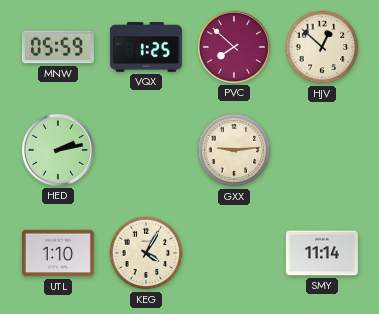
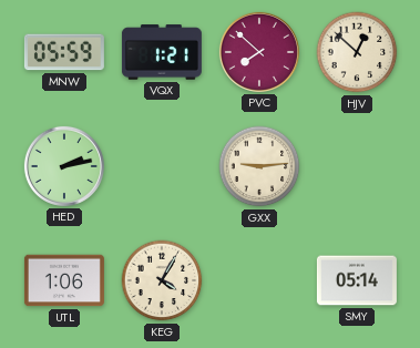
VQX: 1:25 -> 1:21 (162, 52)
UTL: 1:10 -> 1:06 (64, 280)
SMY: 11:14 -> 05:14 (357, 280)
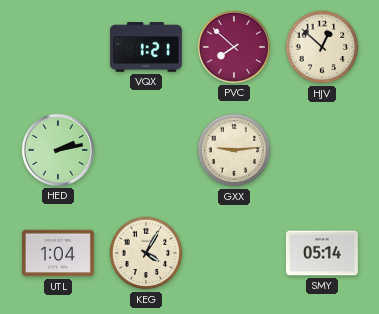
MNW: 05:59 -> none (64, 52)
UTL: 1:06 -> 1:04 (58, 253)
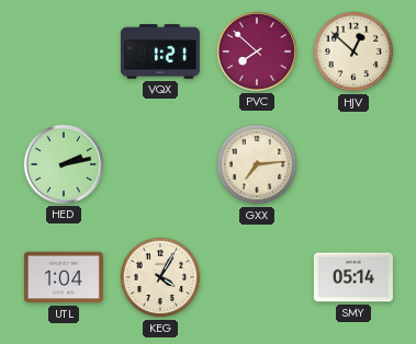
GXX: 9:14 -> 7:14 (257, 164)
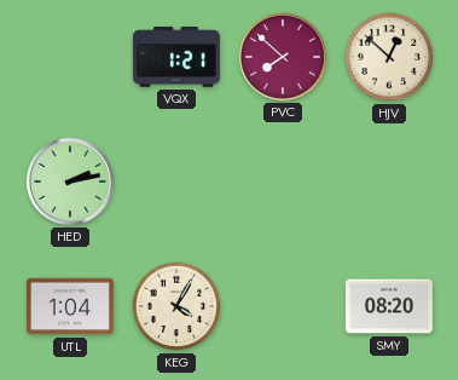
GXX: 7:14 -> none (257, 164)
SMY: 05:14 -> 08:20 (389, 306)
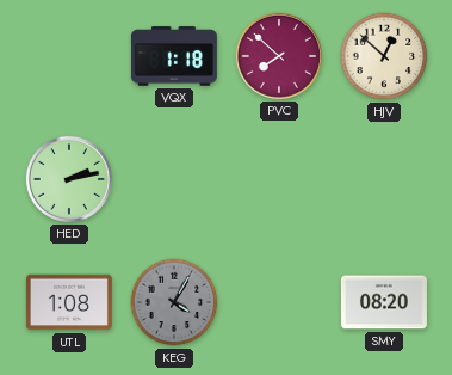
VQX: 1:21 -> 1:18 (174, 56)
UTL: 1:04 -> 1:08 (69, 302)
KEG dial: cream -> grey (174, 302)
